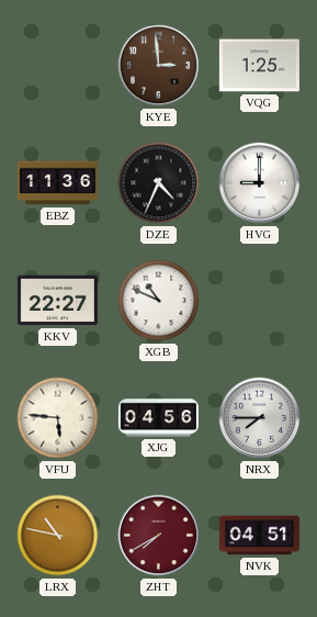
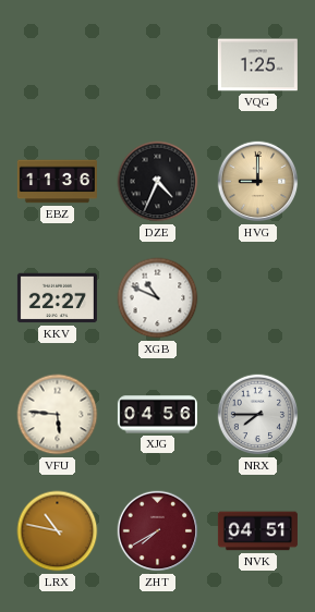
KYE: 2:59 -> none (159, 66)
HVG dial: white -> champagne (258, 182)
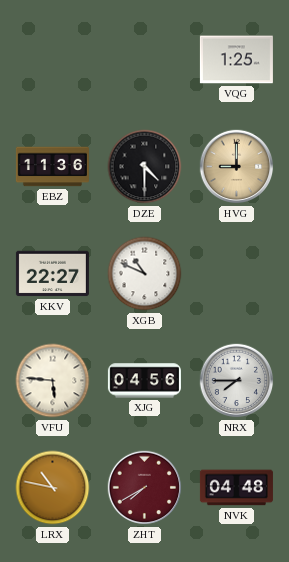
DZE: 4:34 -> 4:30 (145, 167)
NVK: 04:51 -> 04:48 (236, 488)
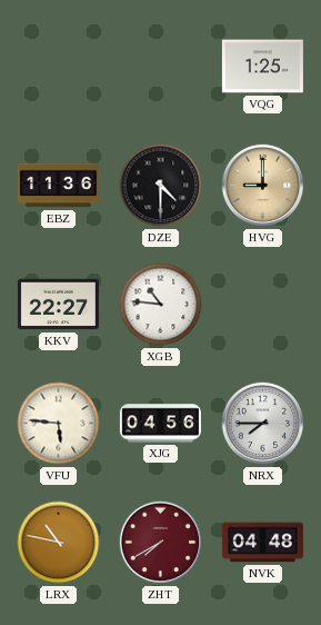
XGB: 10:49 -> 10:46 (161, 305)
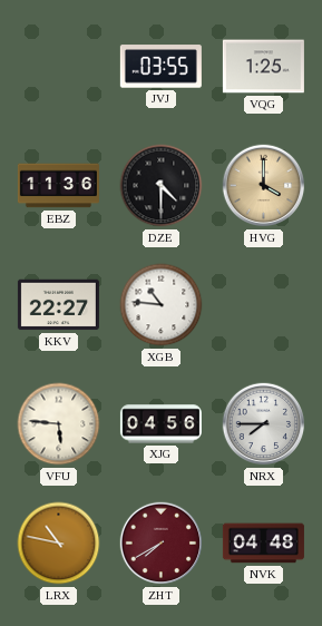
JVJ: none -> 03:55 (160, 67)
HVG: 9:00 -> 4:00 (264, 186)
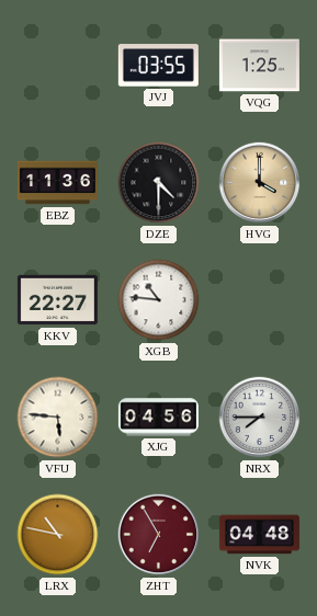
ZHT: 7:40 -> 6:55 (159, 535)
